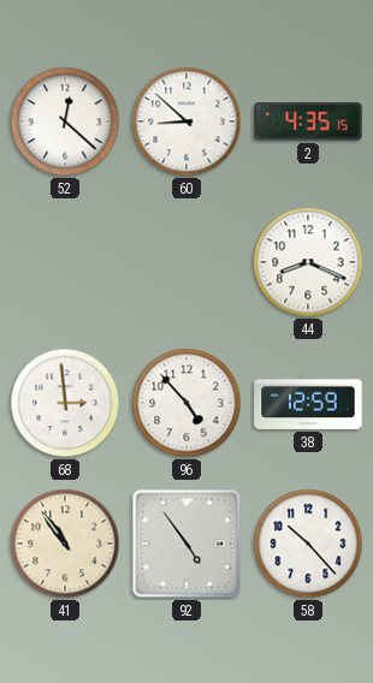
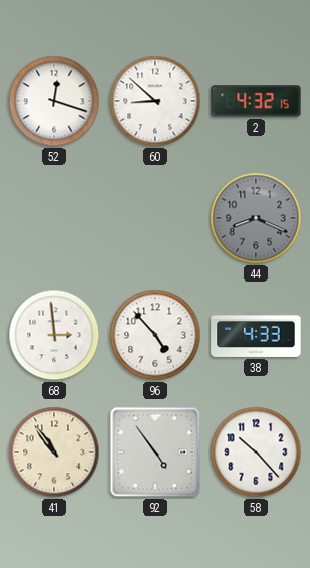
52: 12:22 -> 12:18 (54, 101)
2: 4:35 -> 4:32 (256, 101)
44 dial: white -> grey (256, 218)
38: 12:59 -> 4:33 (256, 335)
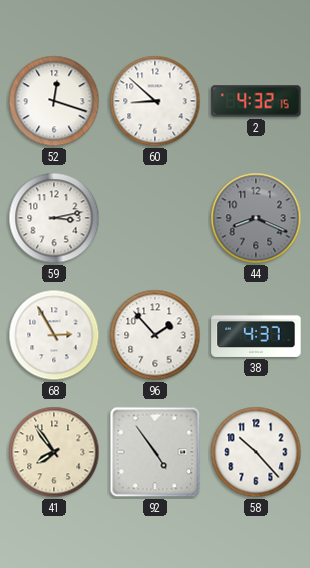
59: none -> 3:13 (54, 218)
68: 2:59 -> 2:55 (54, 335)
96: 4:53 -> 1:53 (155, 335)
38: 4:33 -> 4:37 (256, 335)
41: 10:54 -> 7:54 (54, 452)
